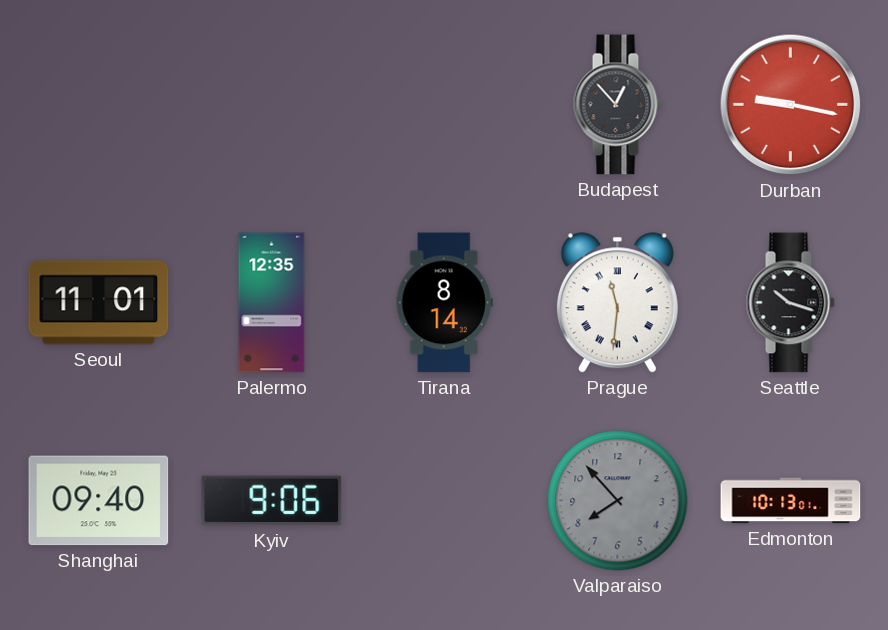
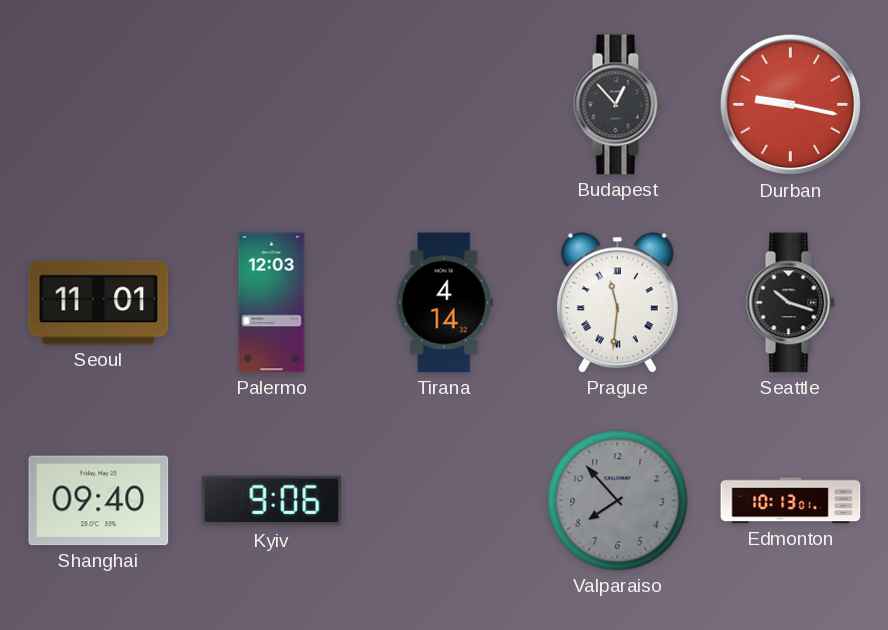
Palermo: 12:35 -> 12:03 (272, 303)
Tirana: 8:14 -> 4:14 (444, 303)
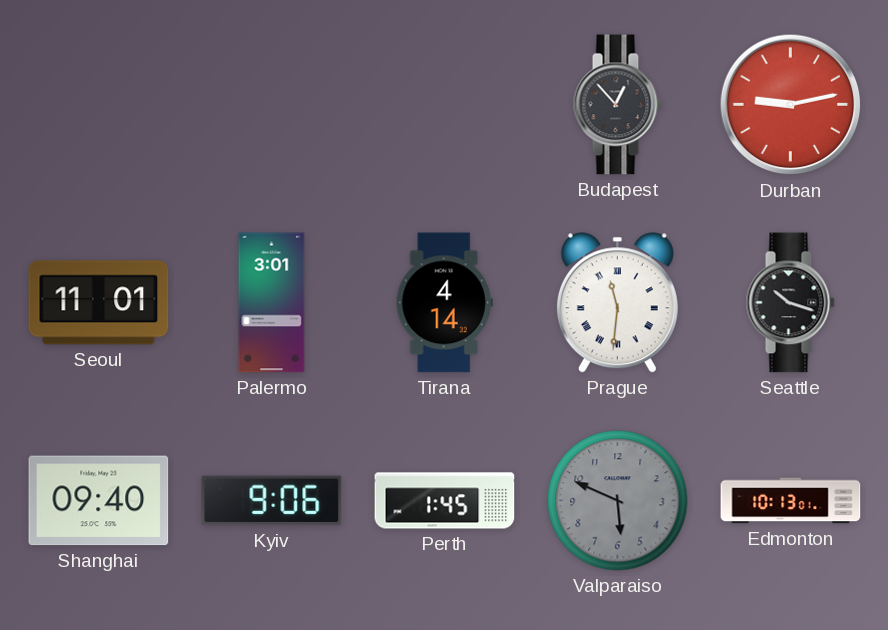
Durban: 9:17 -> 9:13 (791, 105)
Palermo: 12:03 -> 3:01 (272, 303)
Perth: none -> 1:45 (445, 501)
Valparaiso: 7:53 -> 5:49 (618, 501)
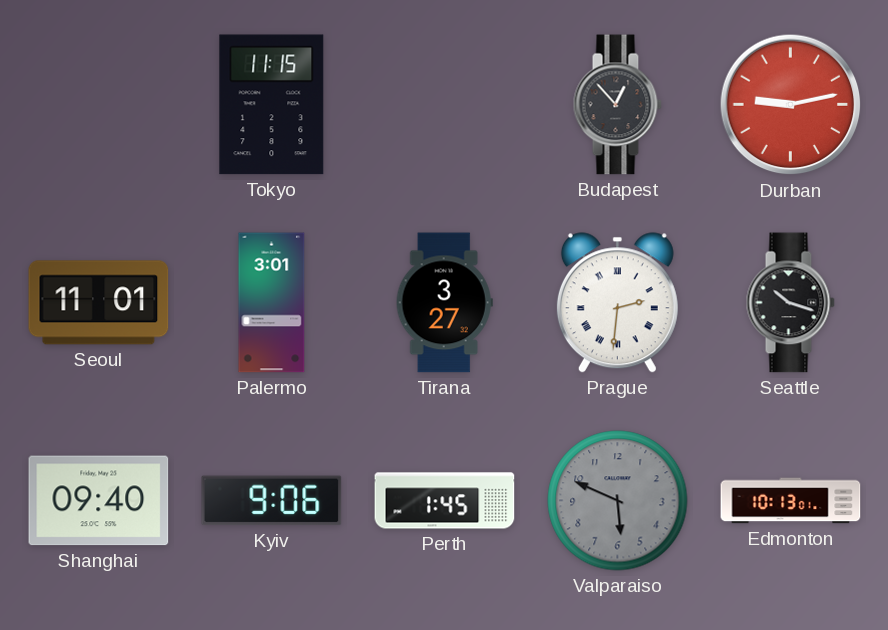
Tokyo: none -> 11:15 (272, 105)
Tirana: 4:14 -> 3:27 (444, 303)
Prague: 11:31 -> 2:31 (617, 303)
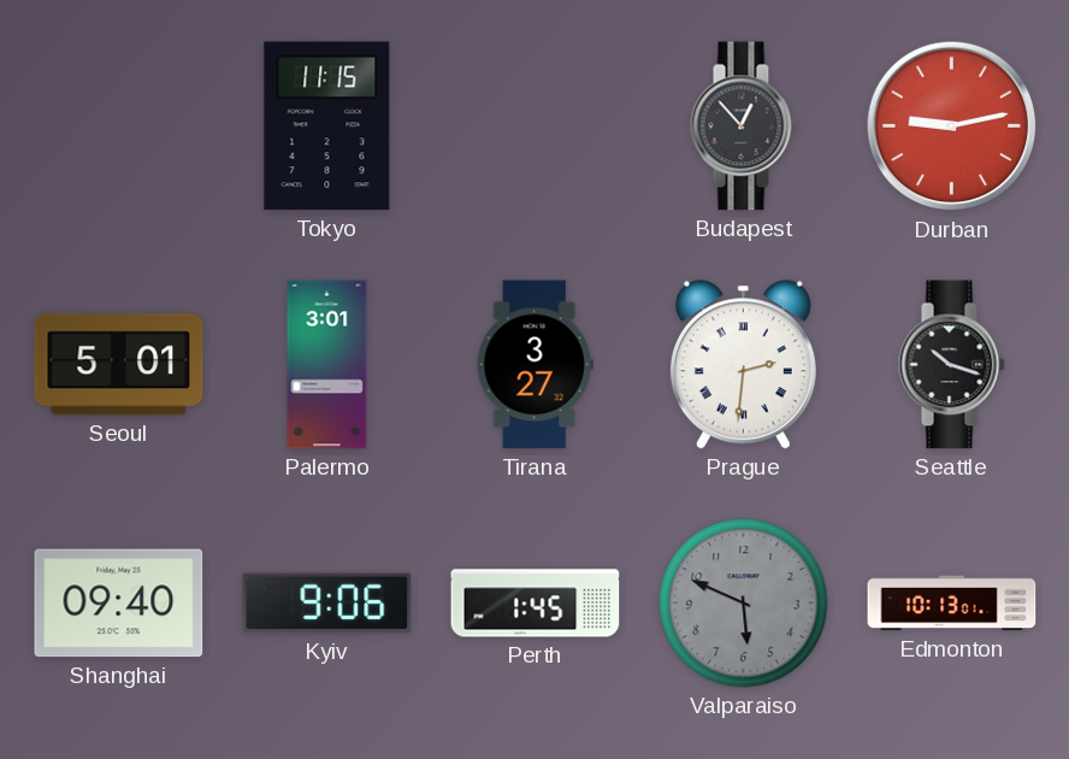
Seoul: 11:01 -> 5:01 (119, 365)
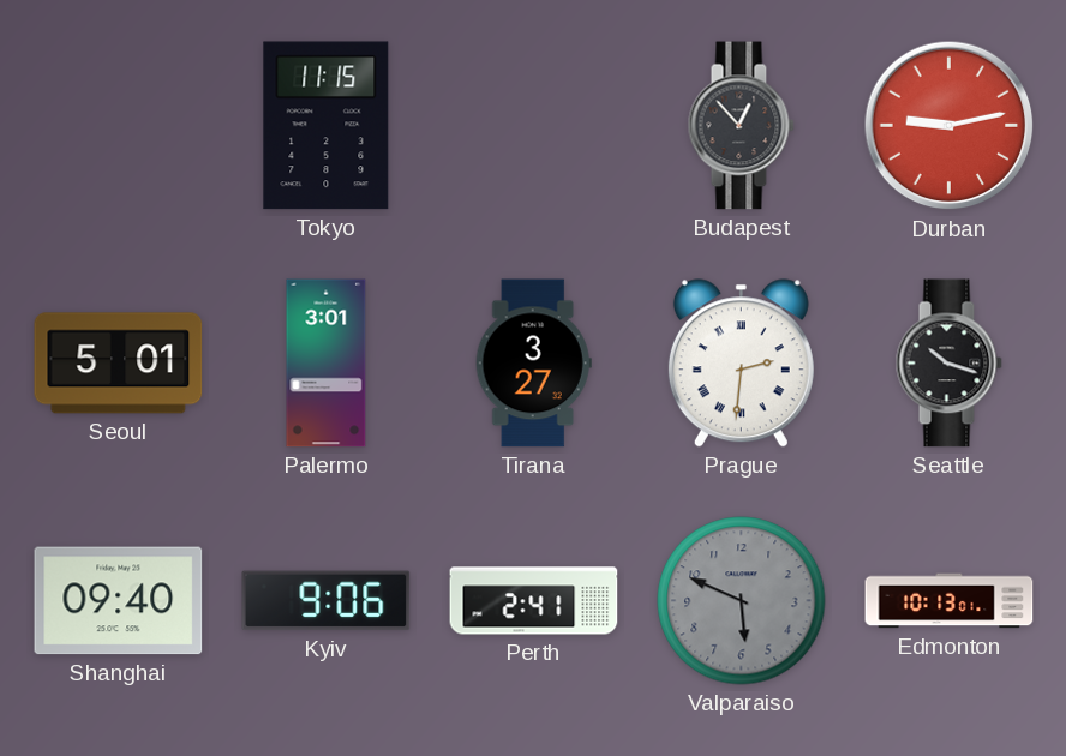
Perth: 1:45 -> 2:41 (534, 601)
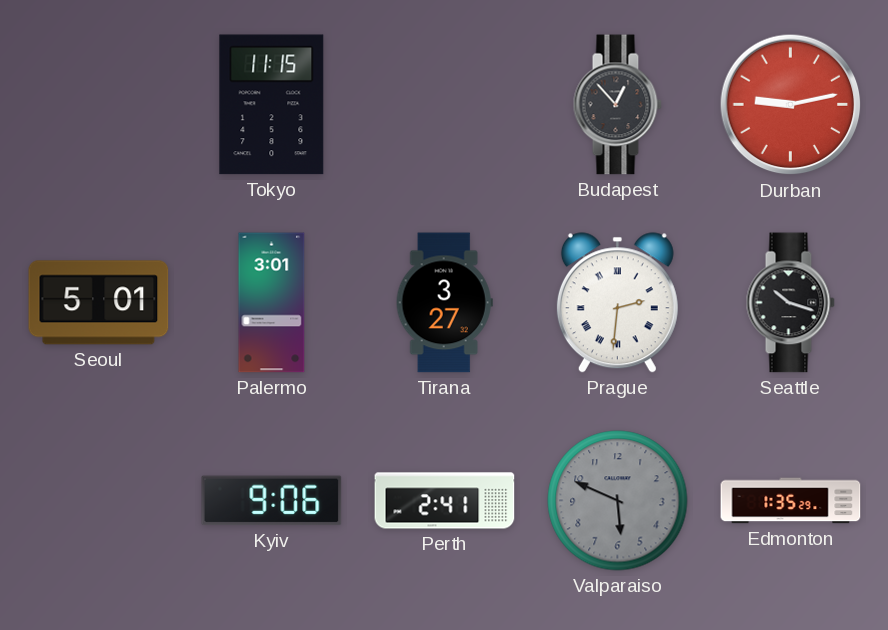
Shanghai: 09:40 -> none (119, 601)
Edmonton: 10:13 -> 1:35 (791, 501)
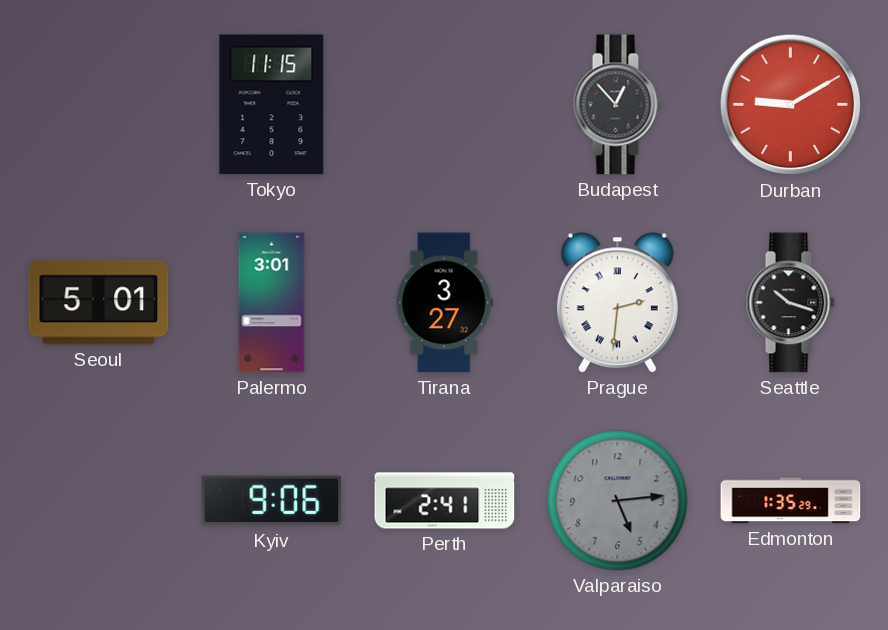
Durban: 9:13 -> 9:10 (791, 105)
Valparaiso: 5:49 -> 5:14 (618, 501)
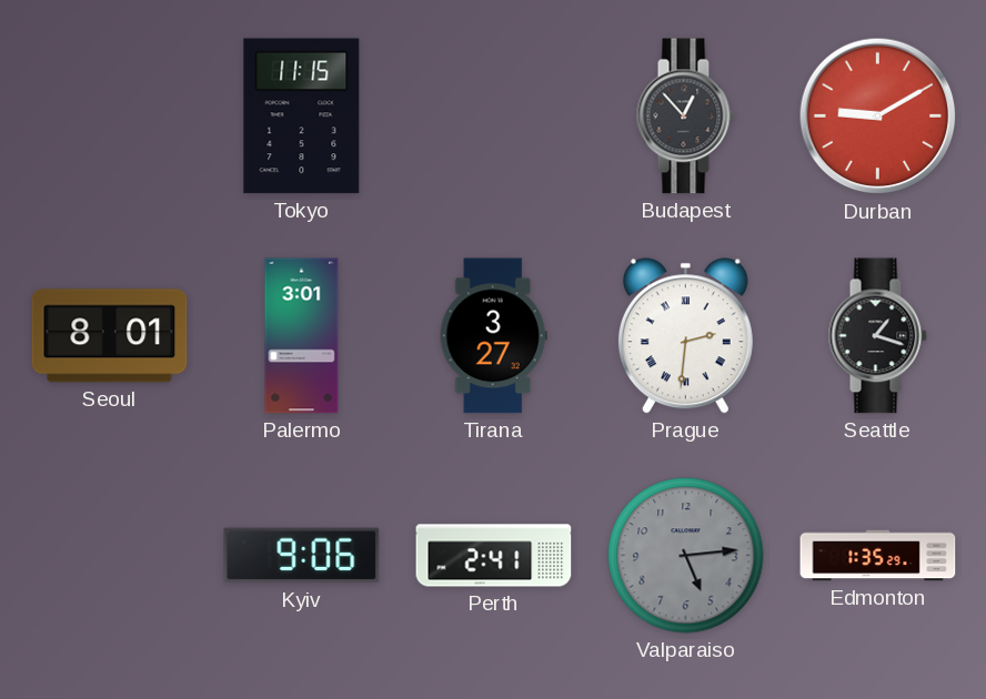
Seoul: 5:01 -> 8:01 (110, 336)
Seattle: 10:18 -> 1:18 (877, 336)
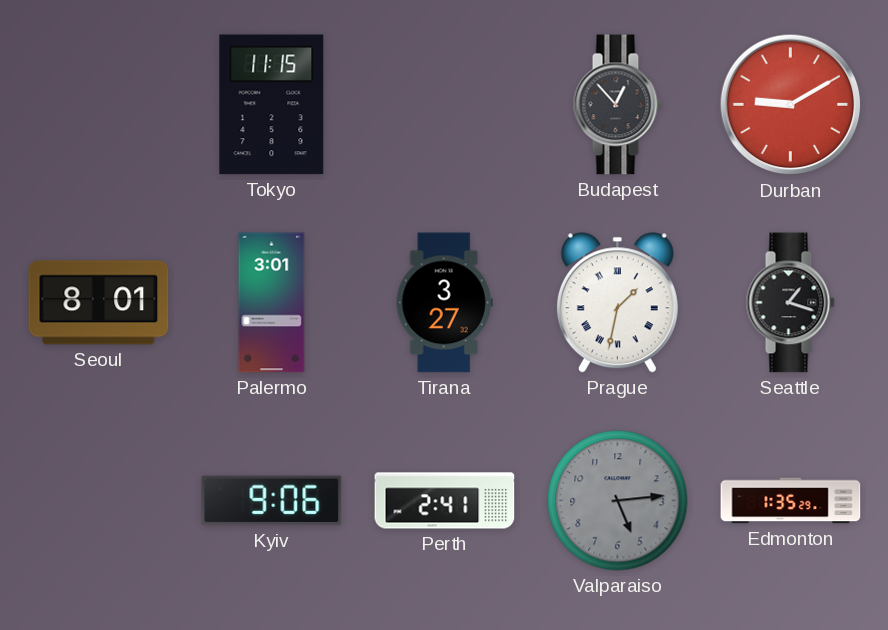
Prague: 2:31 -> 1:32 (617, 303)
